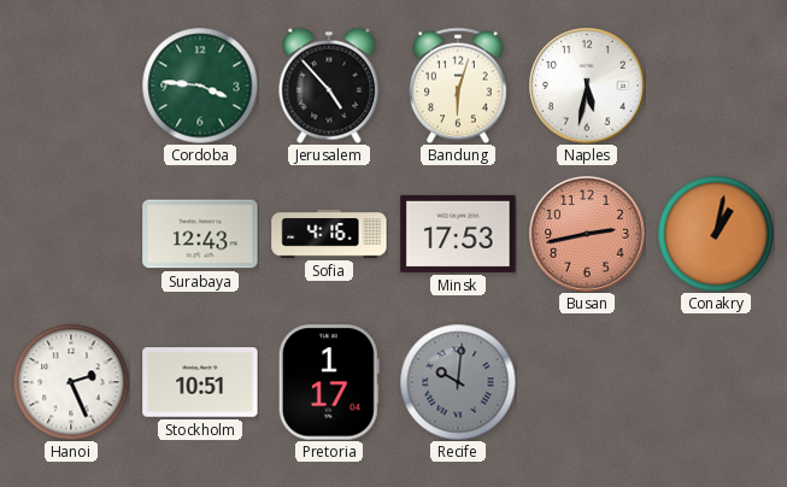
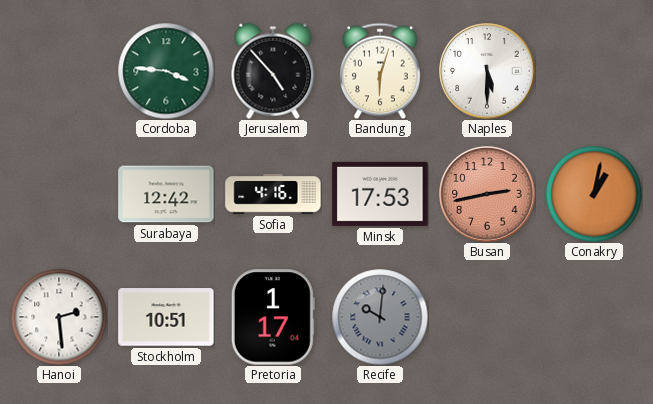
Naples: 5:32 -> 5:30 (487, 71)
Surabaya: 12:43 -> 12:42 (166, 194)
Hanoi: 2:26 -> 2:29 (59, 317)
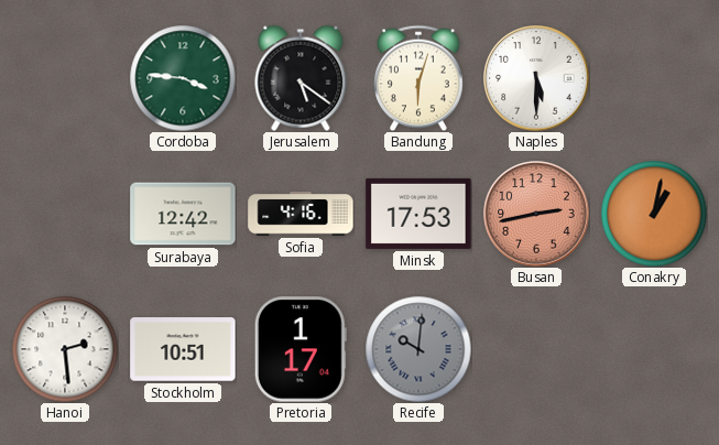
Jerusalem: 4:53 -> 5:21 (301, 78)
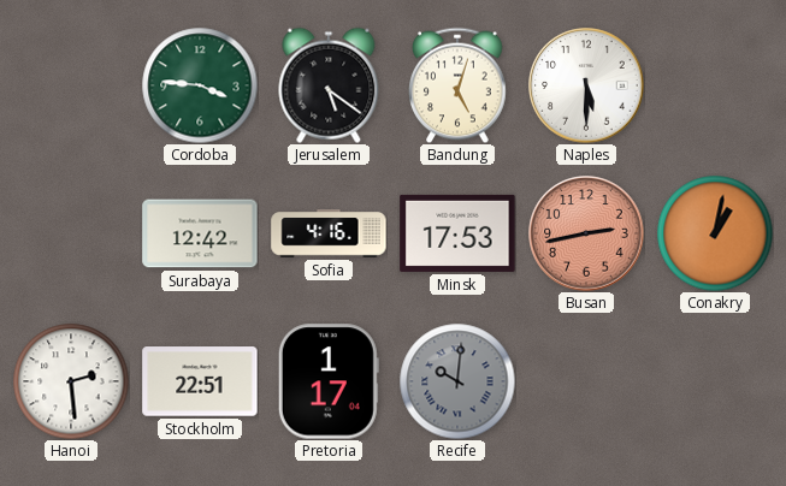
Bandung: 6:03 -> 5:03 (457, 85)
Stockholm: 10:51 -> 22:51 (200, 381)
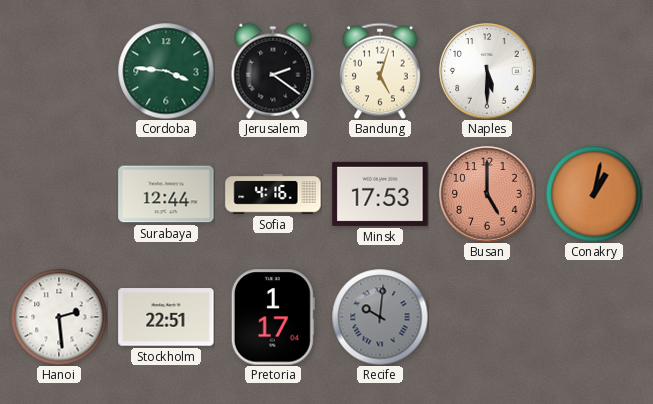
Jerusalem: 5:21 -> 2:21 (273, 71)
Surabaya: 12:42 -> 12:44 (166, 194)
Busan: 2:43 -> 5:00 (487, 194)
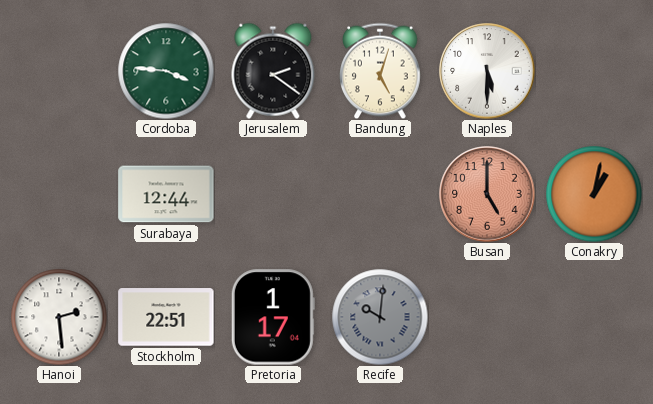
Sofia: 4:16 -> none (273, 194)
Minsk: 17:53 -> none (380, 194)
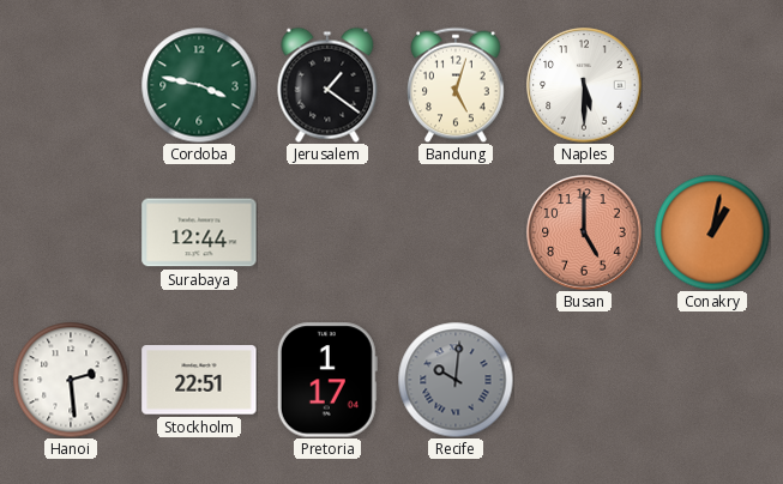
Cordoba: 3:46 -> 3:47 (199, 85)
Jerusalem: 2:21 -> 1:21 (327, 85)
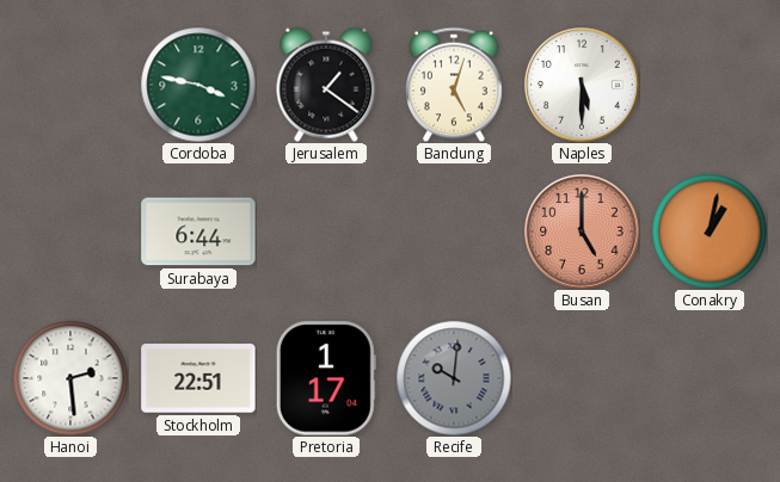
Surabaya: 12:44 -> 6:44 (198, 231)
